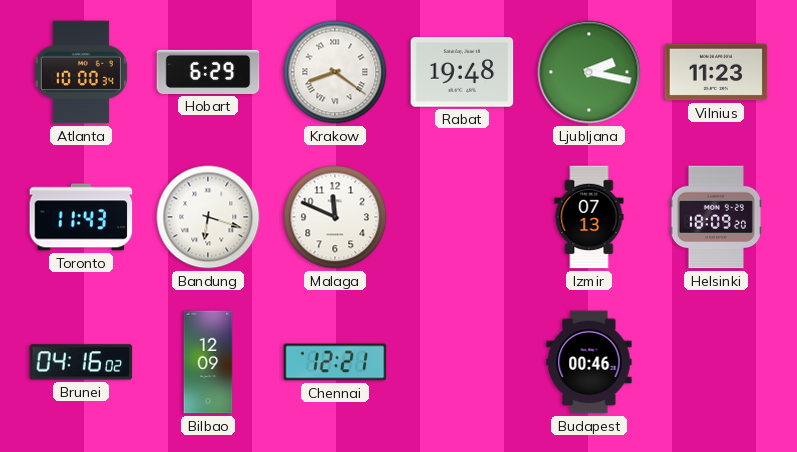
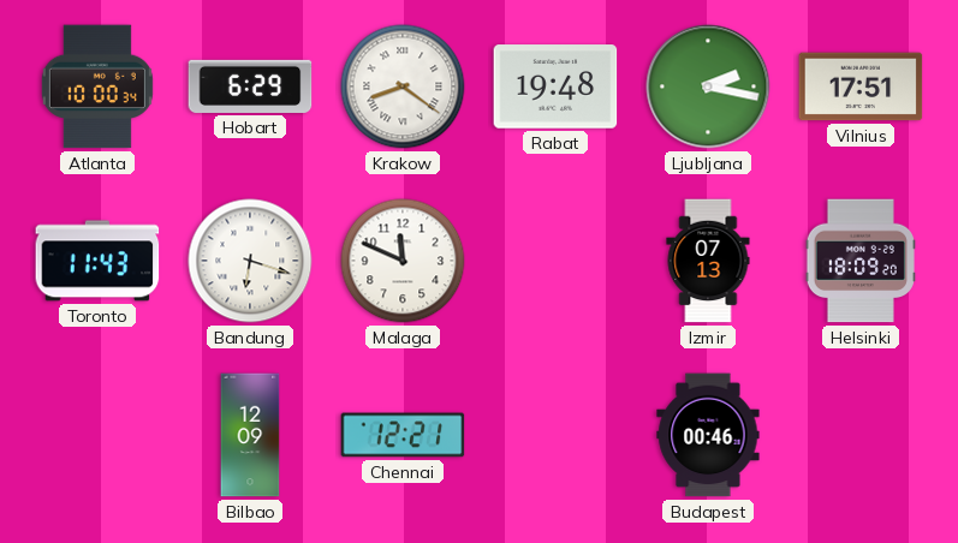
Vilnius: 11:23 -> 17:51 (861, 86)
Brunei: 04:16 -> none (81, 362)
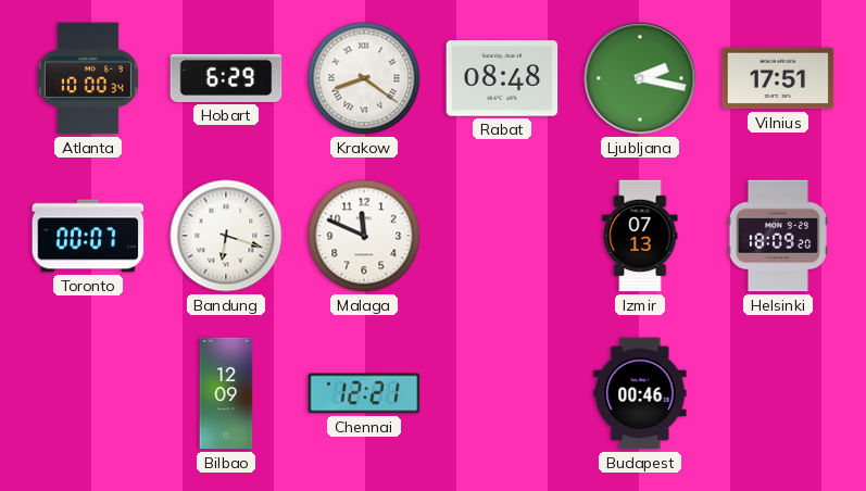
Rabat: 19:48 -> 08:48 (502, 78)
Toronto: 11:43 -> 00:07 (88, 236)
